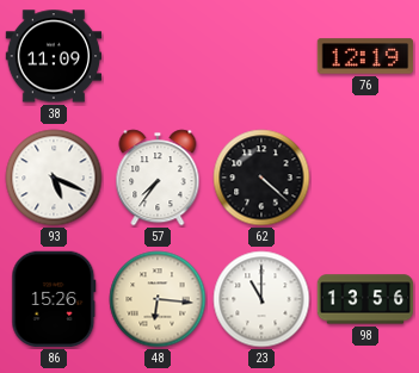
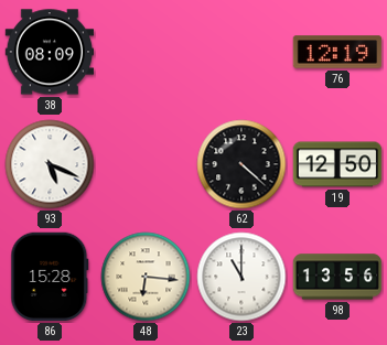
38: 11:09 -> 08:09 (50, 52)
57: 7:36 -> none (158, 178)
19: none -> 12:50 (337, 164)
86: 15:26 -> 15:28 (50, 277)
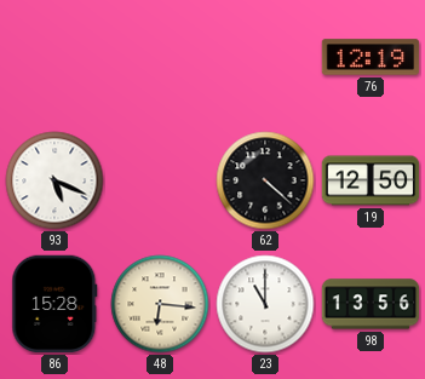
38: 08:09 -> none (50, 52)
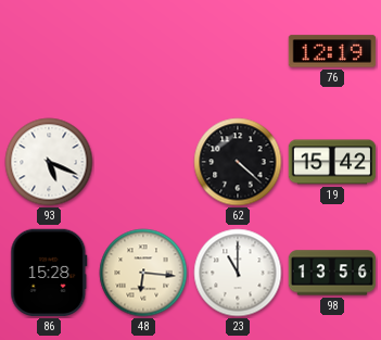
19: 12:50 -> 15:42 (332, 162)
